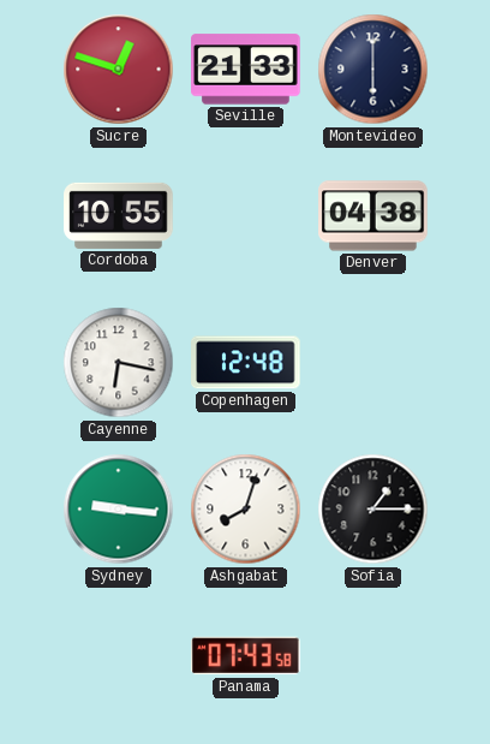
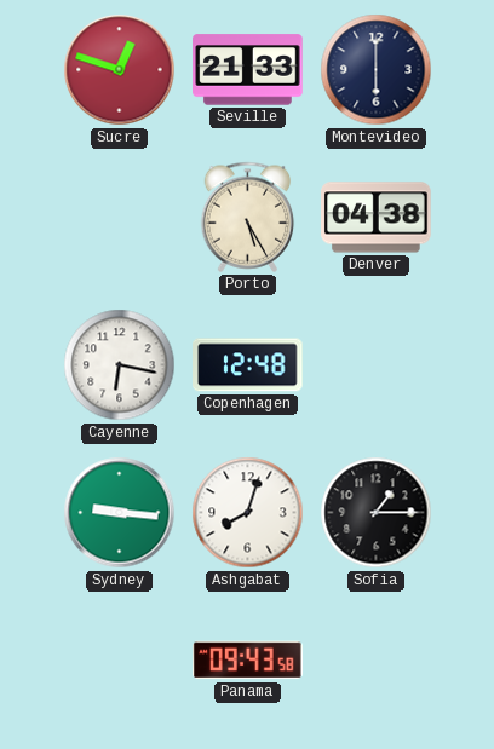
Cordoba: 10:55 -> none (119, 215)
Porto: none -> 5:25 (248, 217)
Panama: 07:43 -> 09:43 (248, 661)
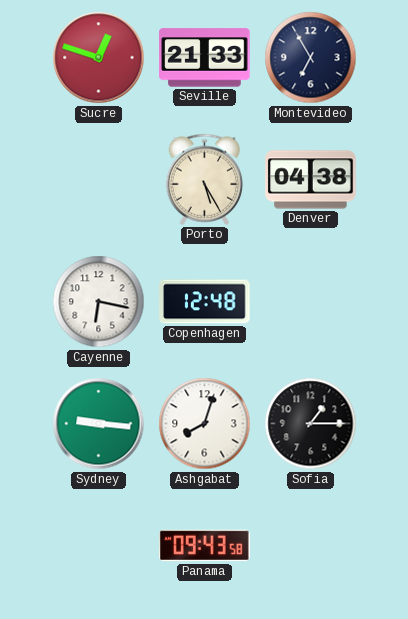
Montevideo: 6:00 -> 6:55 (311, 58)
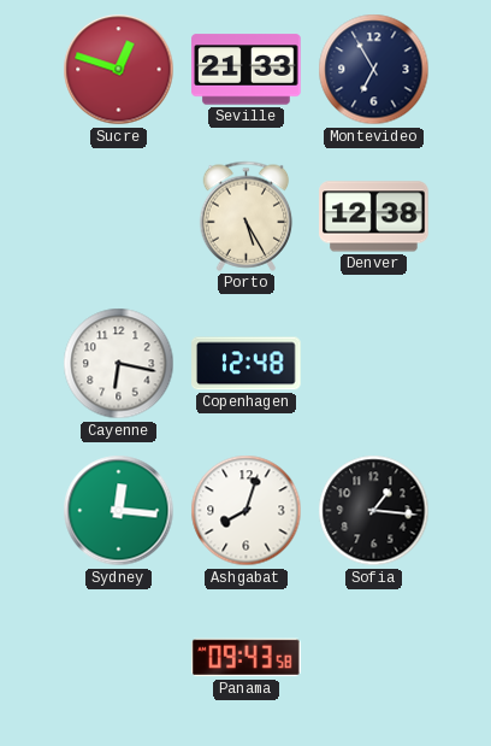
Denver: 04:38 -> 12:38 (374, 217)
Sydney: 9:16 -> 12:16 (119, 511)
Sofia: 1:15 -> 1:16 (374, 511)
